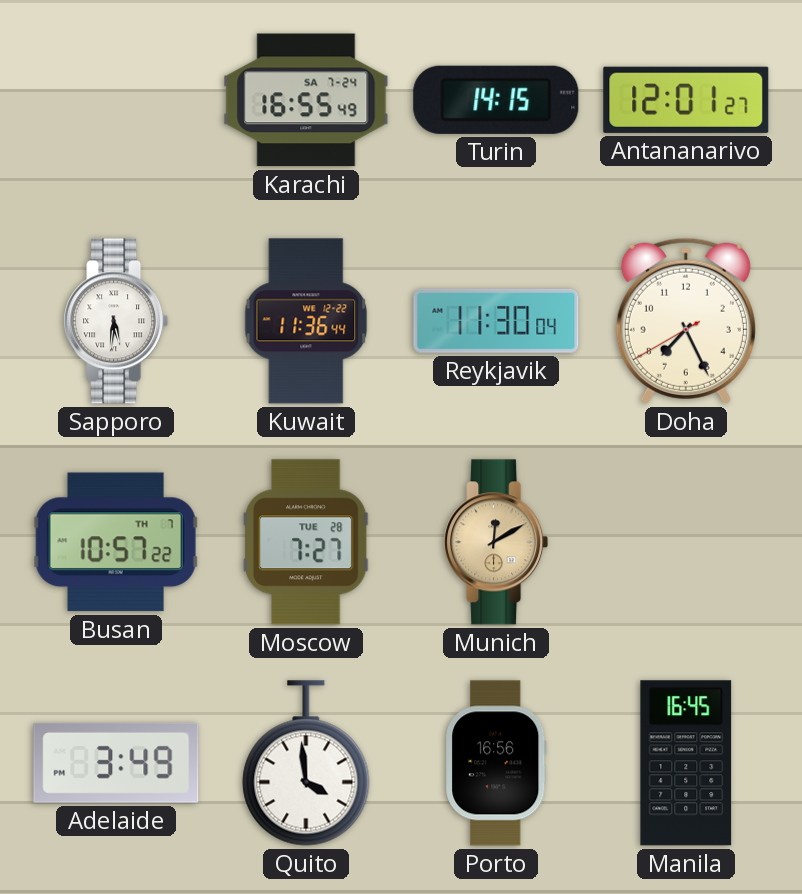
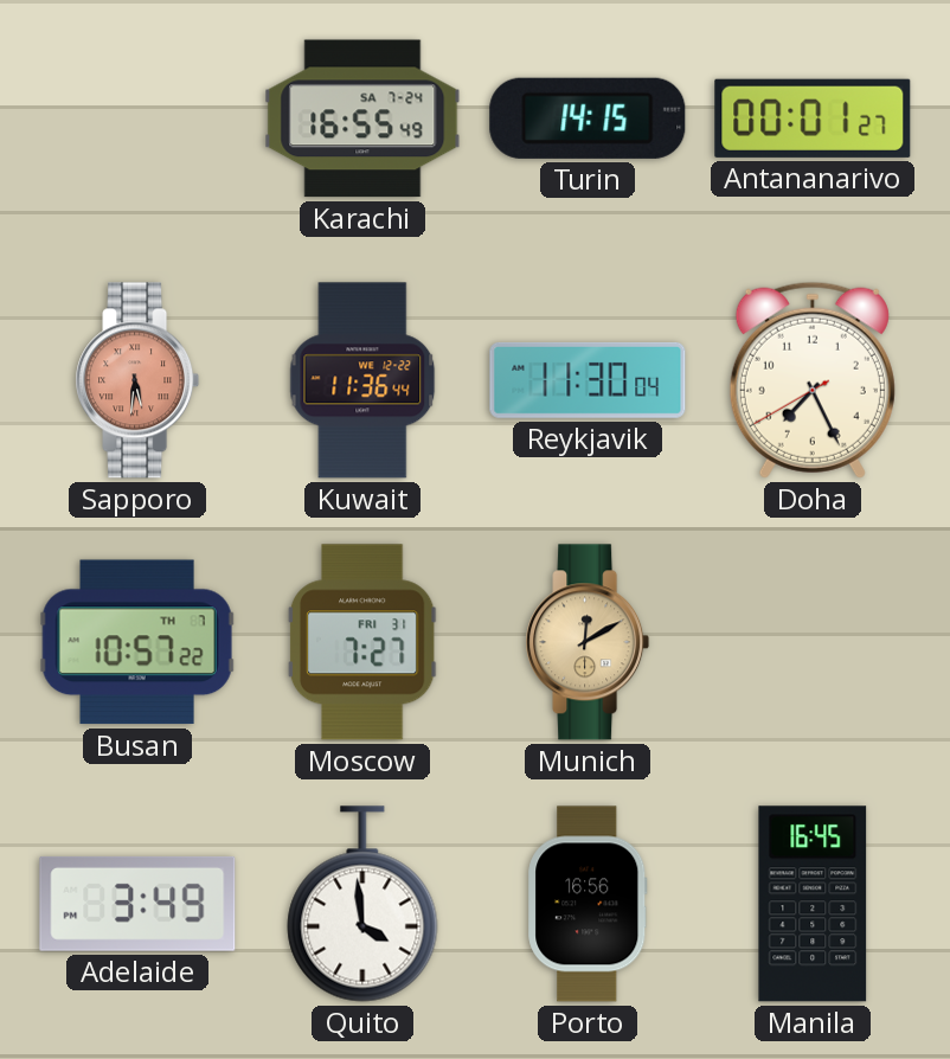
Antananarivo: 12:01 -> 00:01 (813, 118)
Sapporo dial: white -> salmon (137, 380)
Moscow date: TUE 28 -> FRI 31 (362, 642)
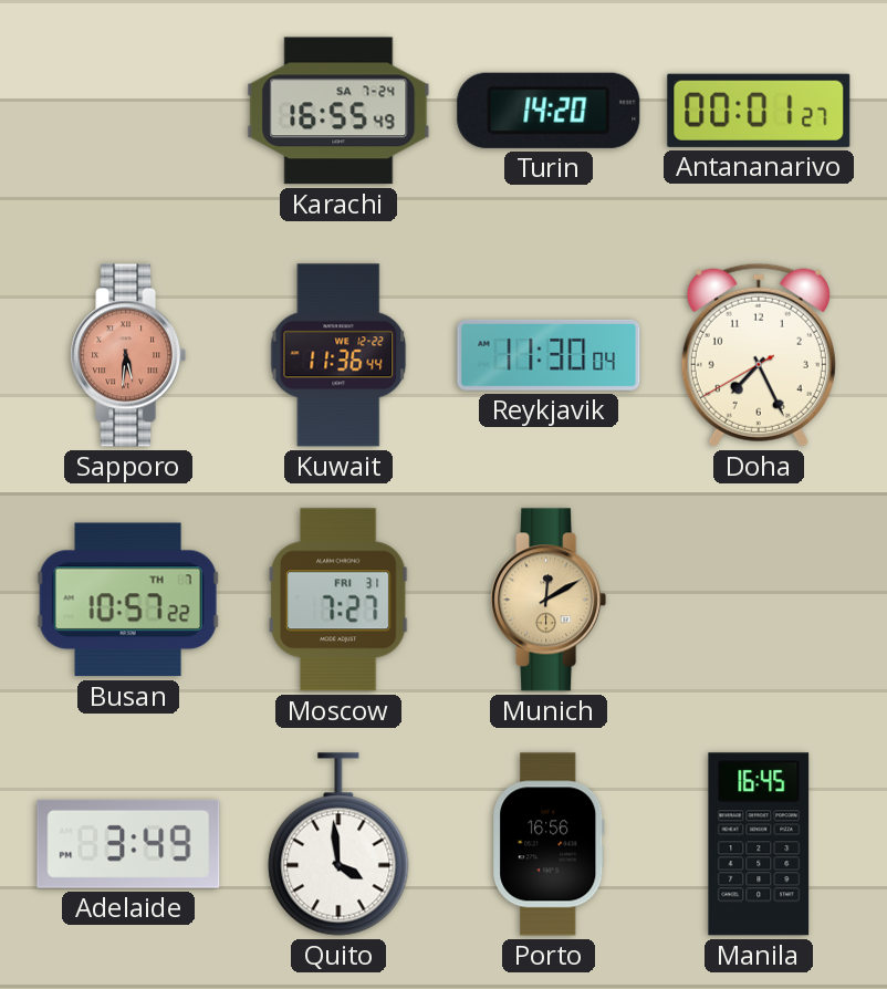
Turin: 14:15 -> 14:20 (549, 111)
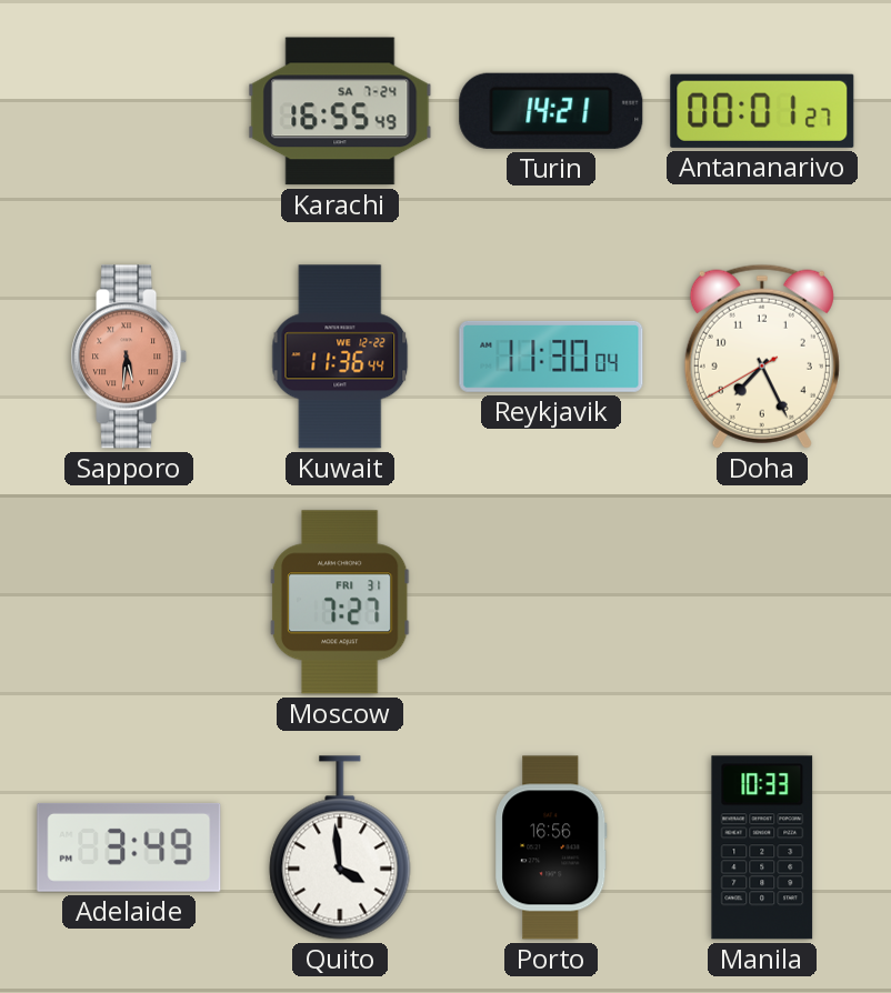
Turin: 14:20 -> 14:21 (551, 111)
Busan: 10:57 -> none (128, 600)
Munich: 12:10 -> none (549, 600)
Manila: 16:45 -> 10:33 (762, 847)
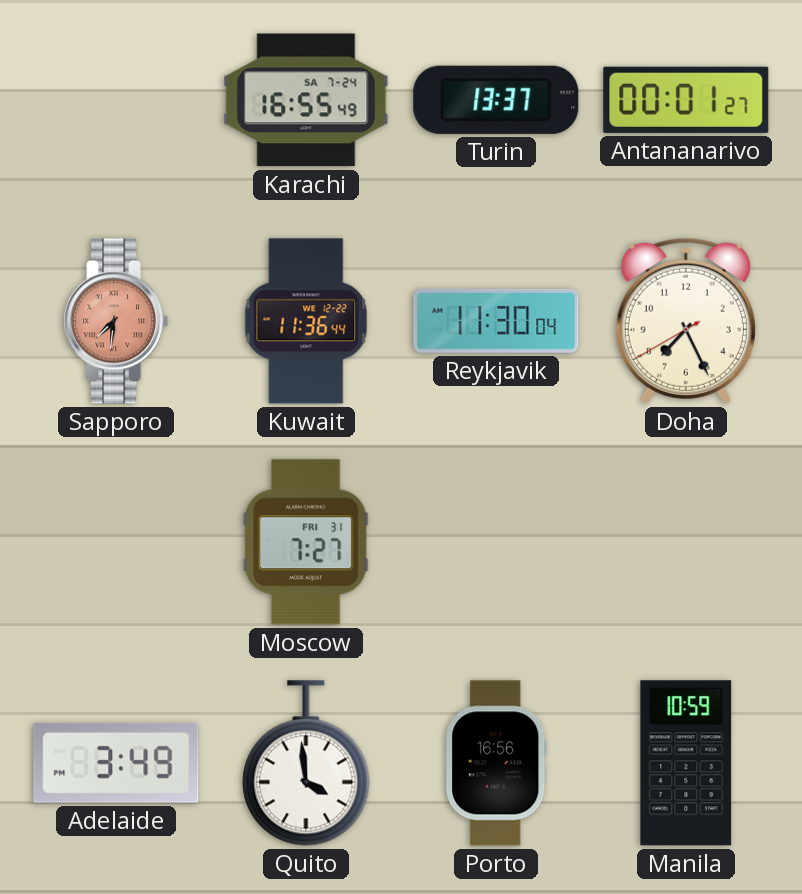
Turin: 14:21 -> 13:37 (496, 100)
Sapporo: 5:31 -> 7:31 (116, 321)
Manila: 10:33 -> 10:59 (686, 763)
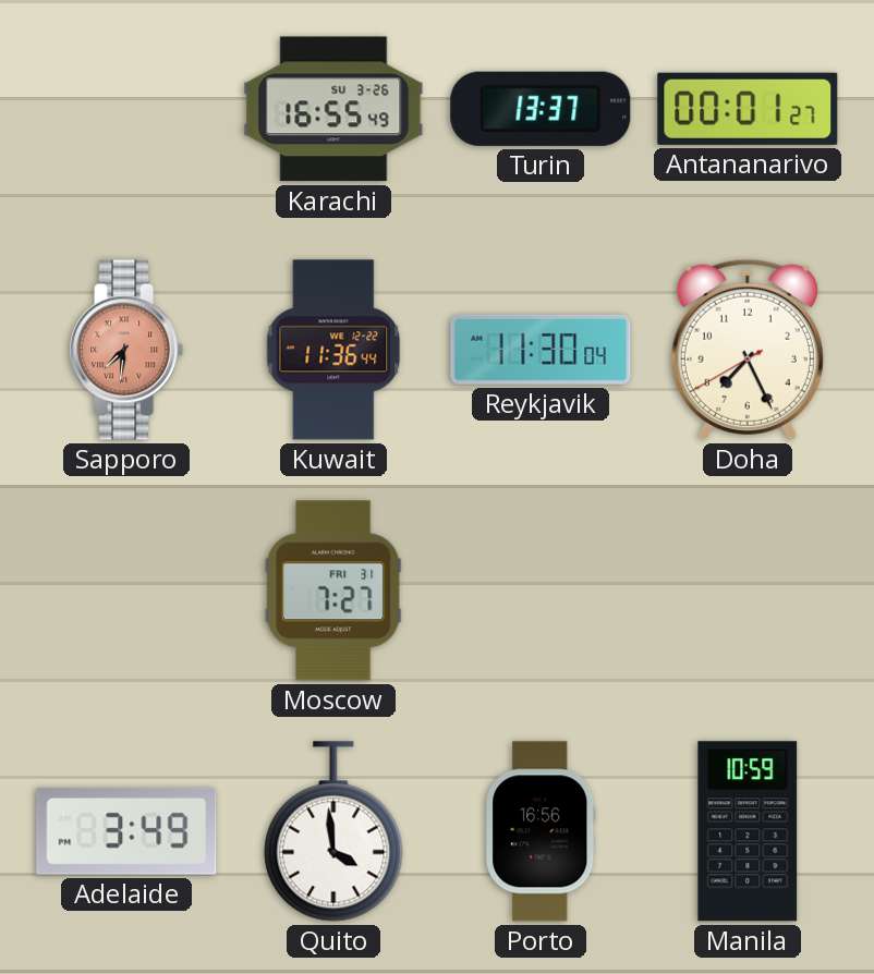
Karachi date: SA 7-24 -> SU 3-26 (333, 109)
